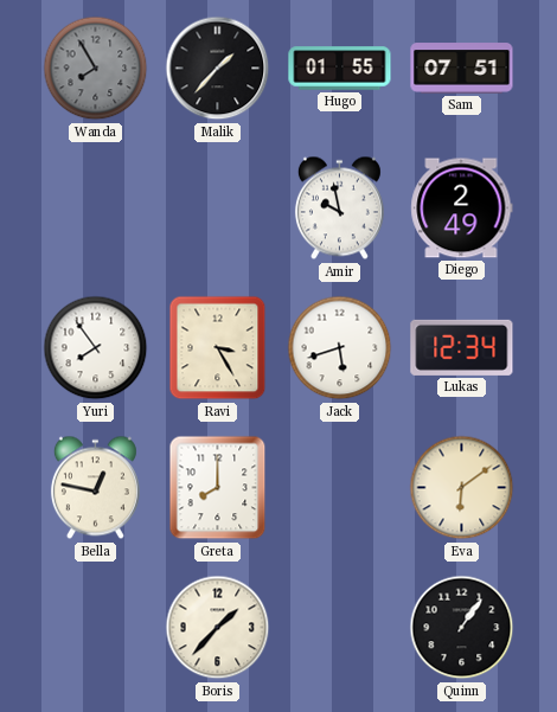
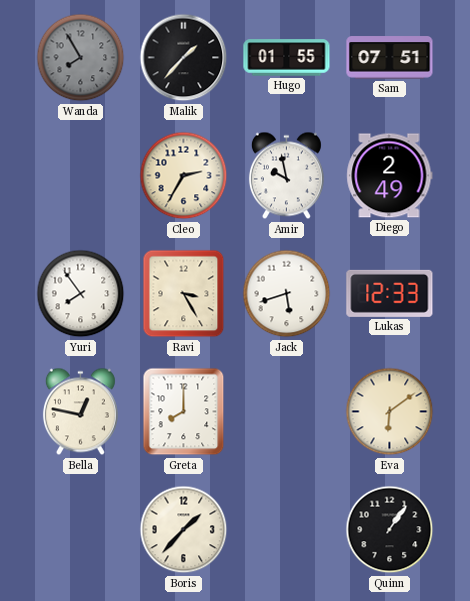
Cleo: none -> 2:35 (184, 176)
Lukas: 12:34 -> 12:33 (390, 293)
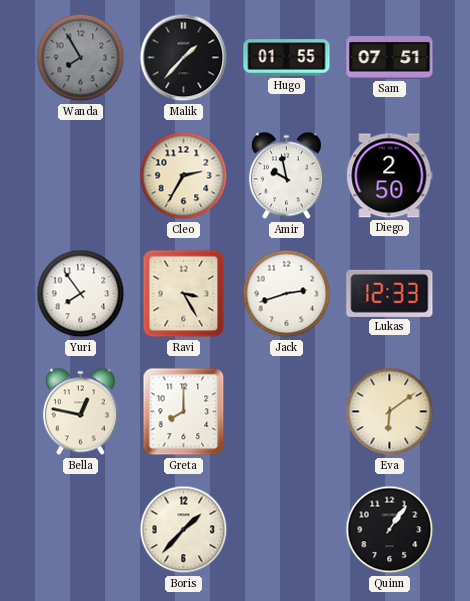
Diego: 2:49 -> 2:50 (390, 176)
Jack: 5:42 -> 2:42 (287, 294)
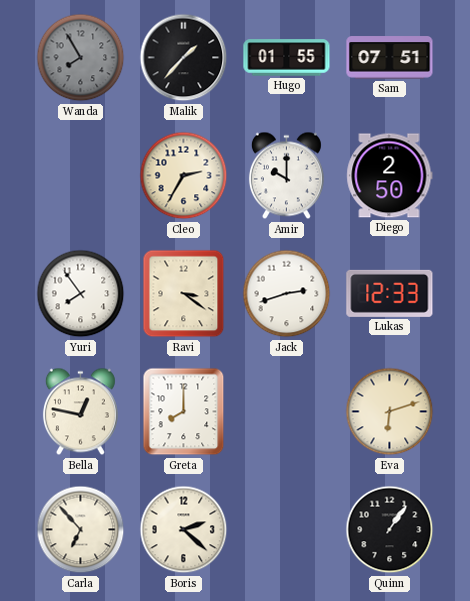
Amir: 9:58 -> 10:00 (286, 176)
Ravi: 3:25 -> 3:21 (184, 294)
Eva: 6:09 -> 6:12 (390, 412)
Carla: none -> 6:53 (81, 530)
Boris: 1:37 -> 2:22 (184, 530)
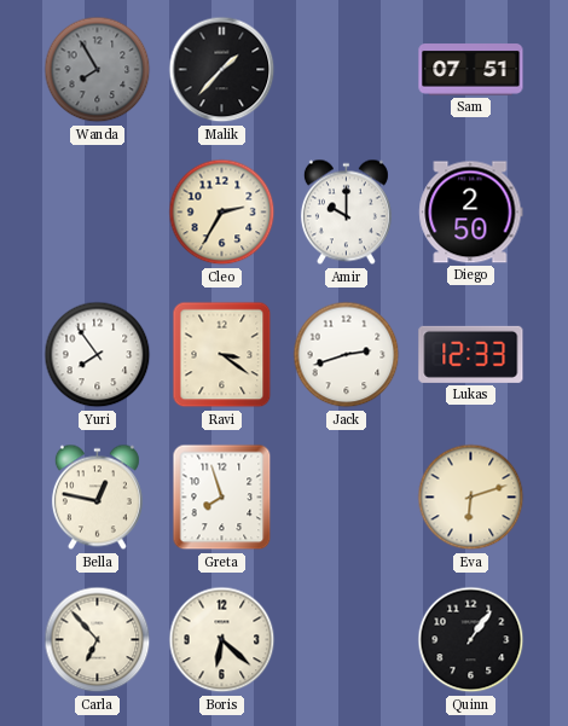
Hugo: 01:55 -> none (287, 58)
Greta: 8:00 -> 7:57 (222, 498)
Boris: 2:22 -> 6:22 (222, 640)
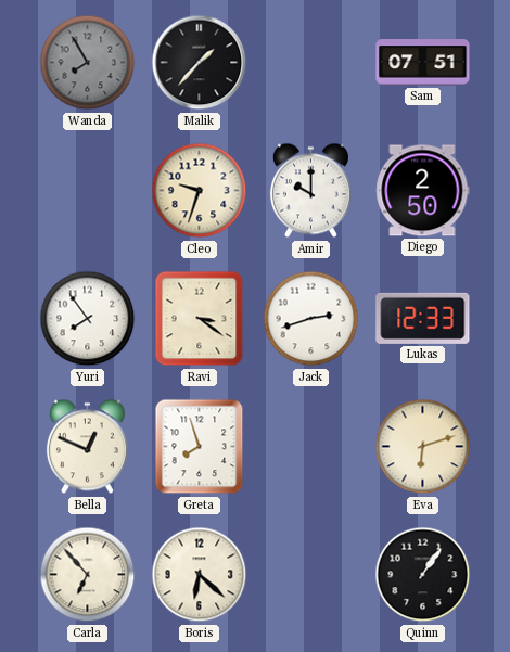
Cleo: 2:35 -> 9:33 (200, 191)
Bella: 12:47 -> 12:49 (87, 447)
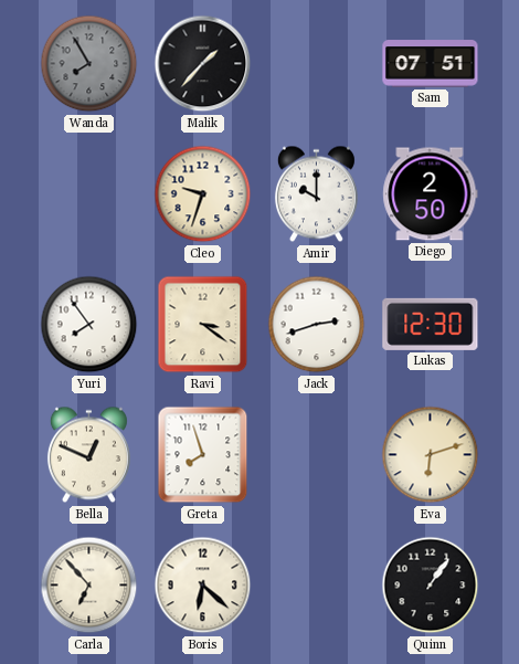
Lukas: 12:33 -> 12:30 (431, 324)
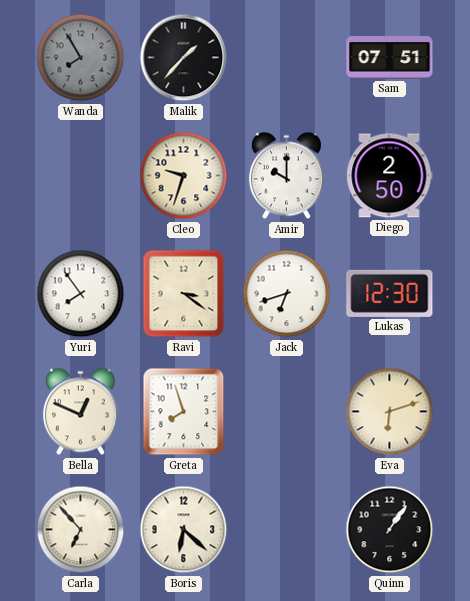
Jack: 2:42 -> 6:42 (287, 294)
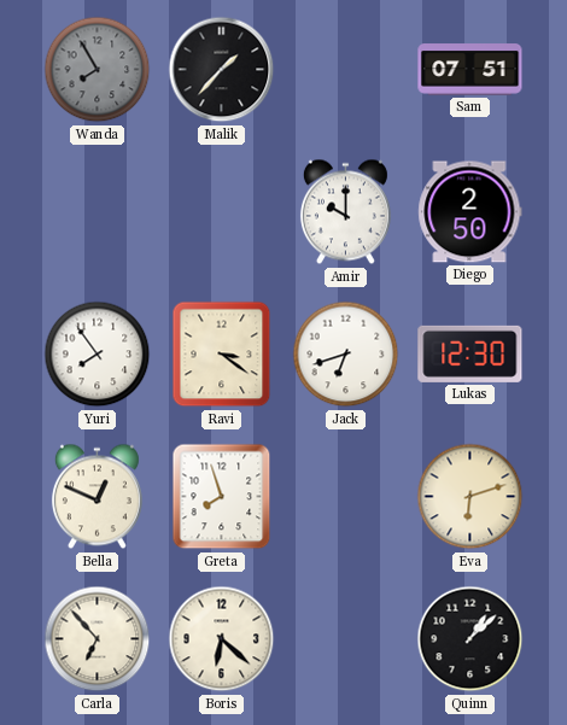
Cleo: 9:33 -> none (184, 176)
Quinn: 1:06 -> 1:08 (470, 639)
